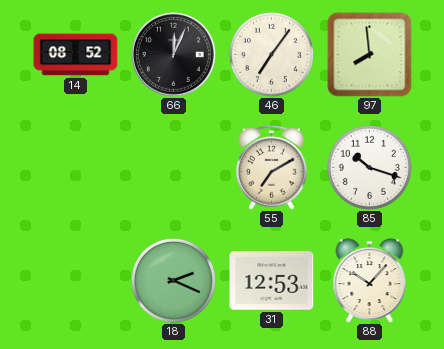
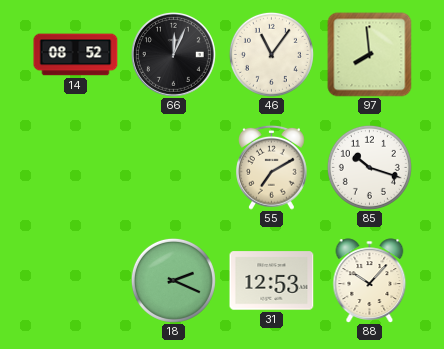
46: 7:06 -> 11:06 (271, 54)
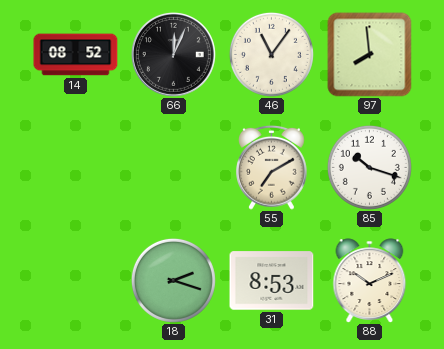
18: 2:19 -> 2:18 (173, 280)
31: 12:53 -> 8:53 (272, 281)
88: 10:07 -> 10:11 (370, 281)
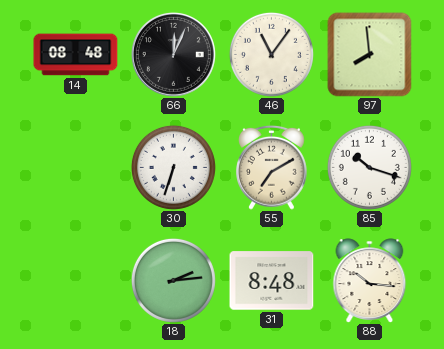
14: 08:52 -> 08:48 (76, 55)
30: none -> 6:33 (173, 167)
18: 2:18 -> 2:14 (173, 280)
31: 8:53 -> 8:48 (272, 281)
88: 10:11 -> 10:16 (370, 281)
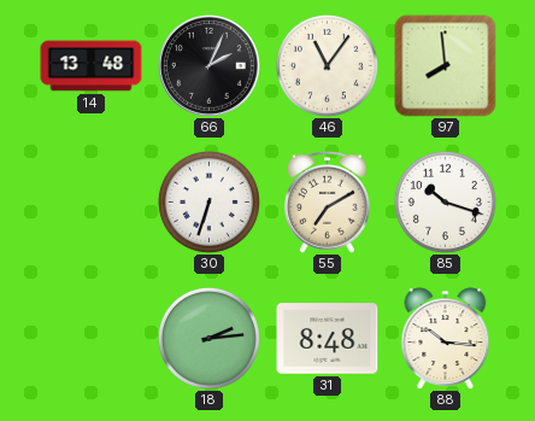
14: 08:48 -> 13:48 (92, 66)
66: 12:04 -> 2:04 (208, 65)
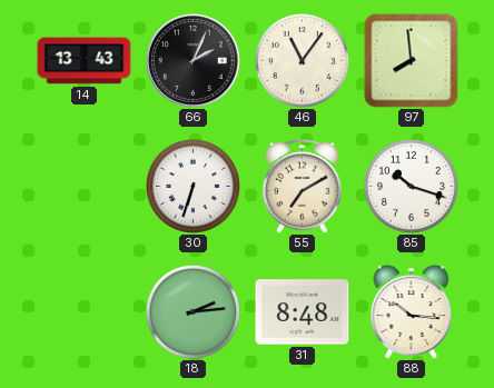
14: 13:48 -> 13:43 (85, 61)
